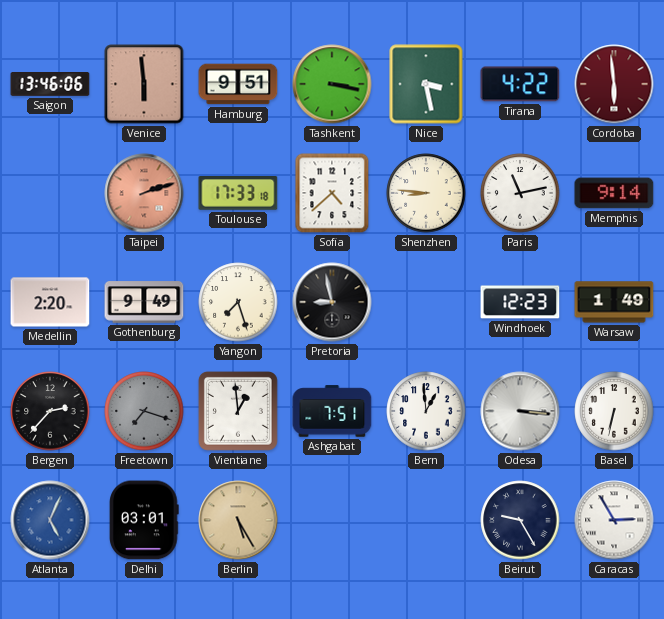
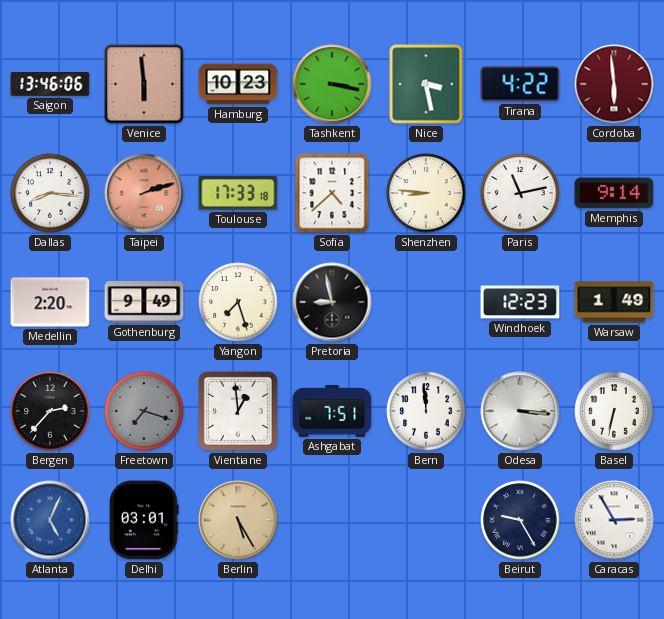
Hamburg: 9:51 -> 10:23 (238, 84)
Dallas: none -> 8:16 (50, 193)
Bern: 12:59 -> 11:59 (426, 411)
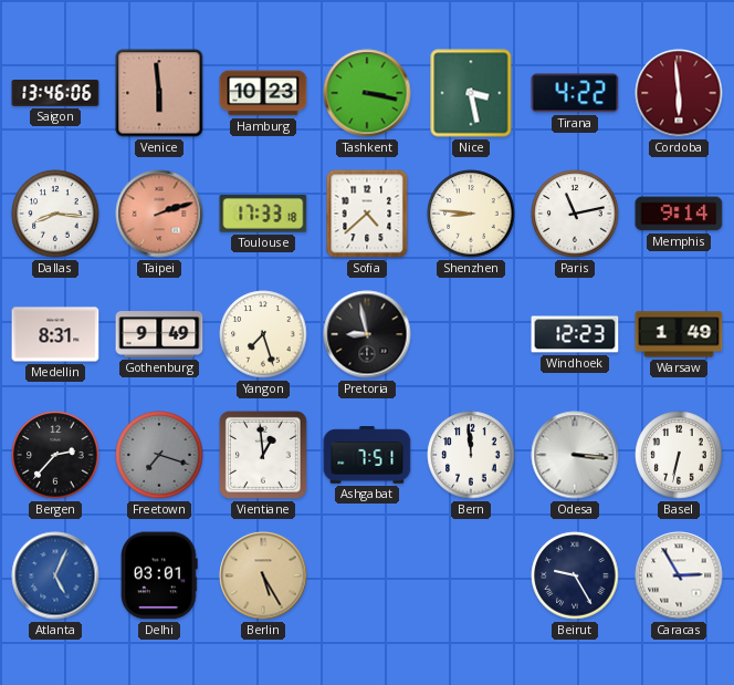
Medellin: 2:20 -> 8:31 (55, 334)
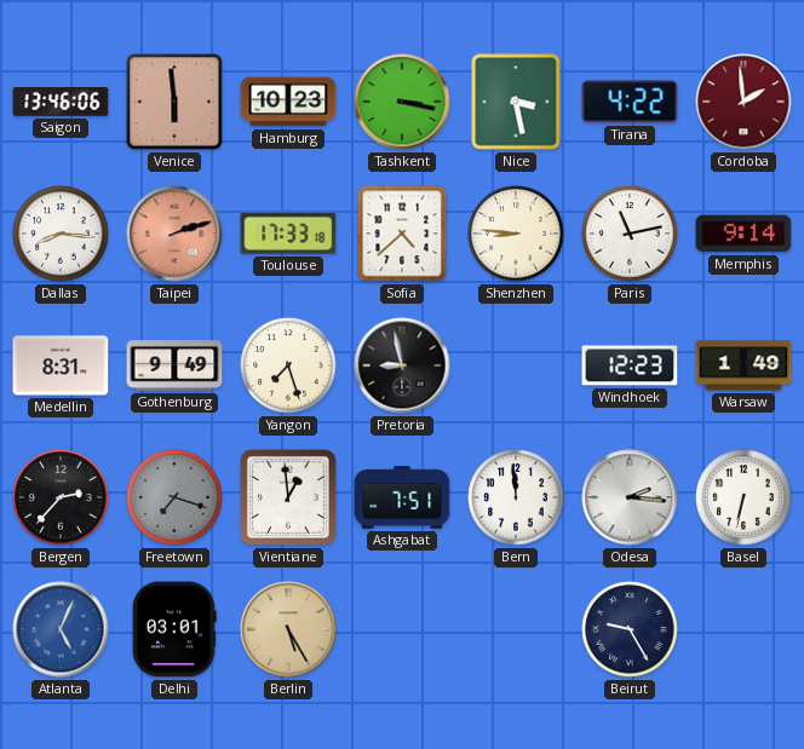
Cordoba: 5:59 -> 1:59 (743, 102)
Odesa: 3:16 -> 2:16 (630, 497)
Caracas: 2:55 -> none (679, 575)
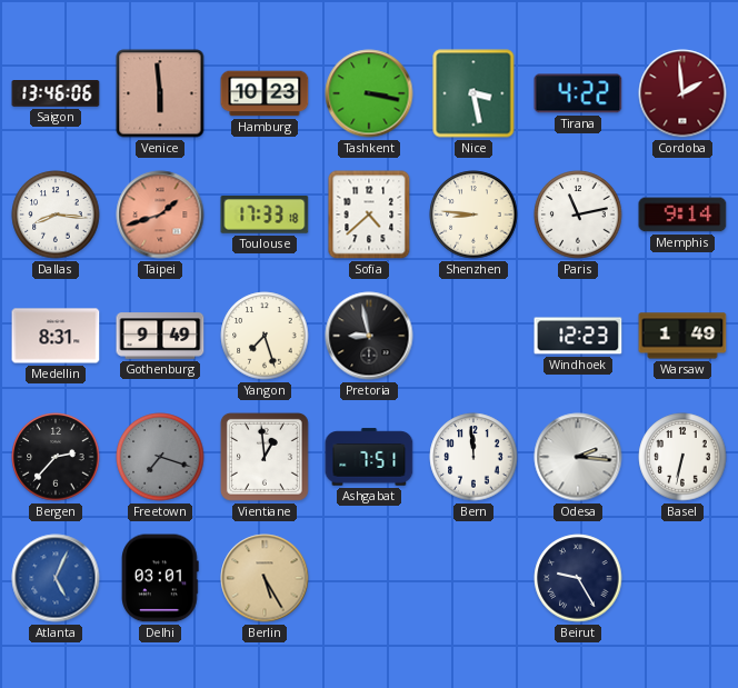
Taipei: 2:12 -> 1:42 (160, 215)
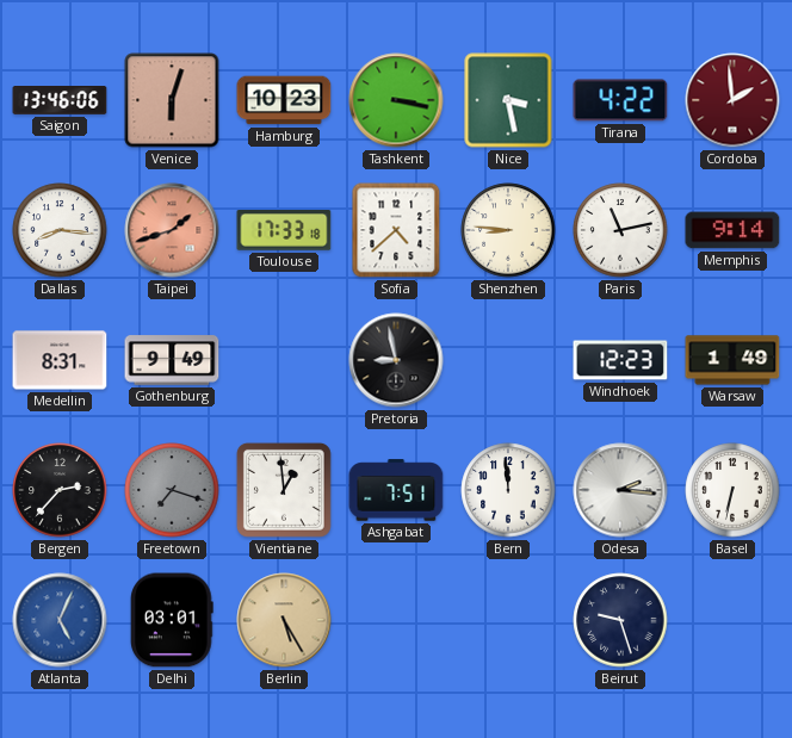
Venice: 5:59 -> 6:03 (172, 100)
Yangon: 7:27 -> none (265, 336)
Beirut: 9:25 -> 9:27 (620, 620)
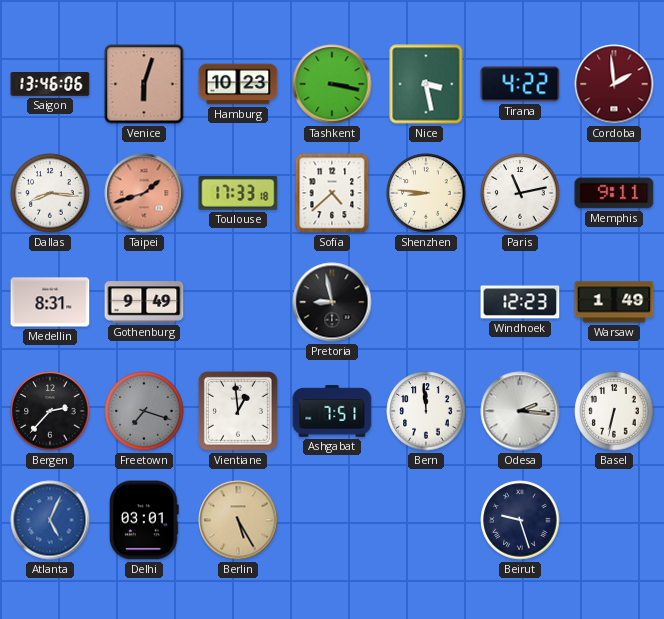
Memphis: 9:14 -> 9:11 (614, 193)
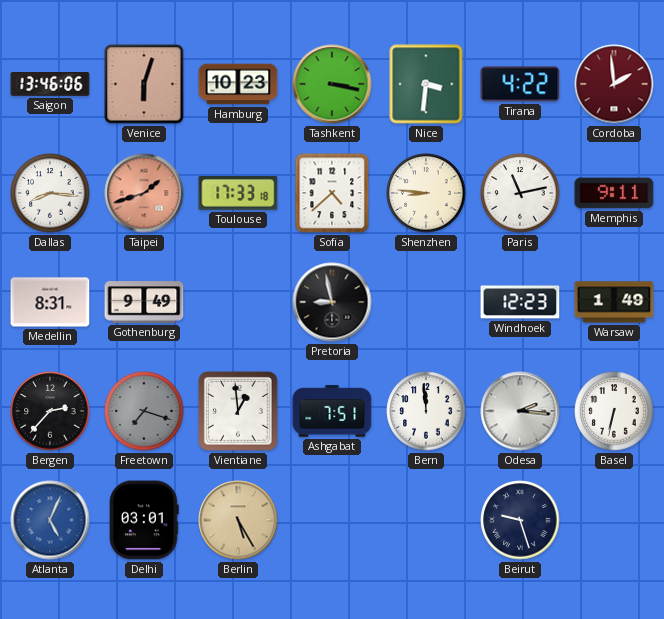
Nice: 3:28 -> 3:31 (426, 84)
